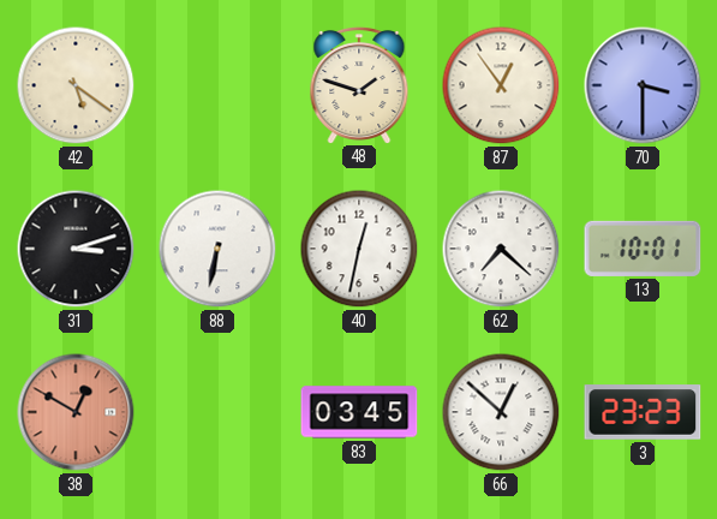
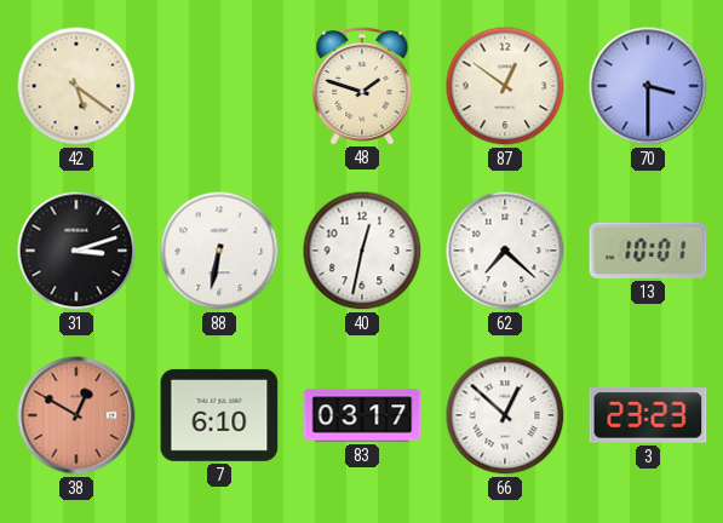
87: 12:54 -> 12:51 (505, 86)
7: none -> 6:10 (219, 415)
83: 03:45 -> 03:17 (362, 415)
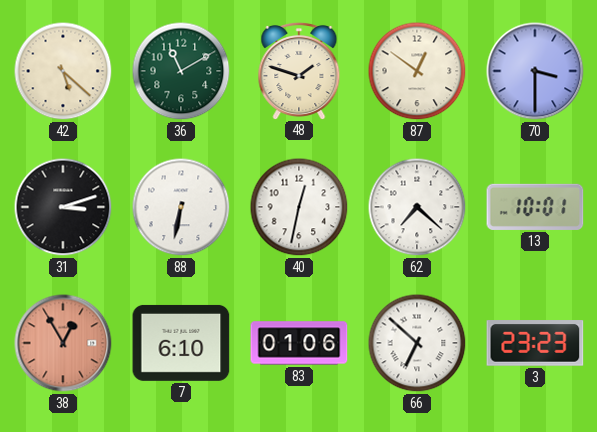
42: 5:21 -> 5:22 (63, 71)
36: none -> 11:10 (181, 71)
38: 12:50 -> 12:55 (63, 343)
83: 03:17 -> 01:06 (299, 343)
66: 12:52 -> 6:52 (417, 343)
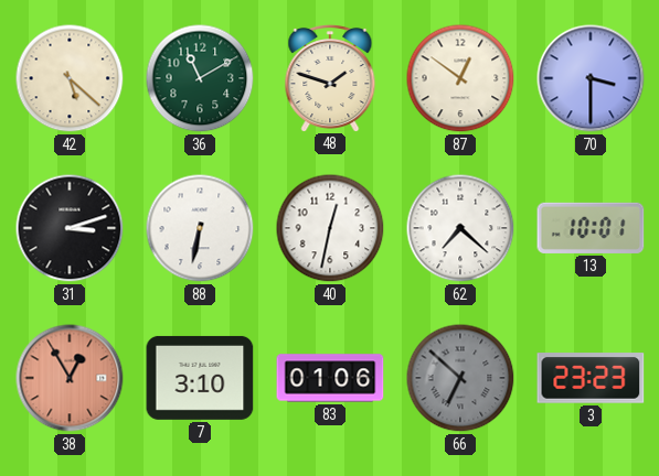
7: 6:10 -> 3:10 (200, 378)
66 dial: white -> grey (460, 378)
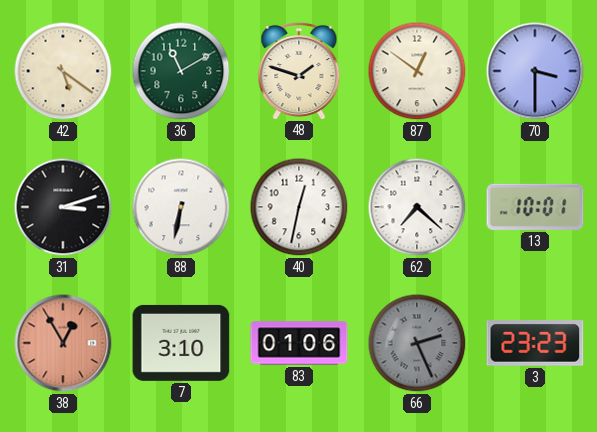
42: 5:22 -> 5:21 (63, 71)
66: 6:52 -> 2:26 (417, 343)
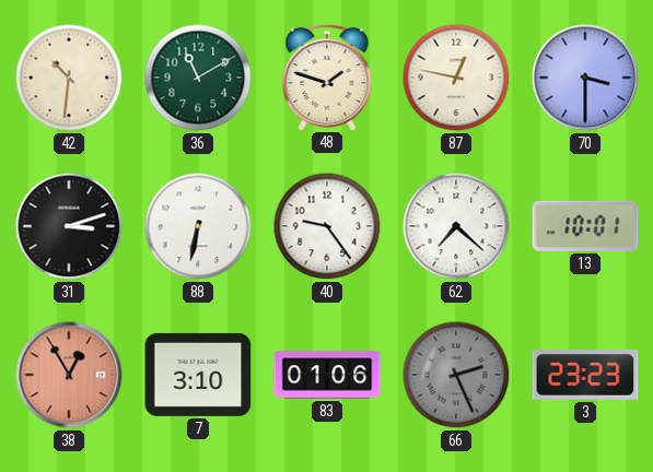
42: 5:21 -> 10:31 (69, 78)
87: 12:51 -> 12:47 (456, 78)
40: 12:32 -> 9:24 (327, 226)
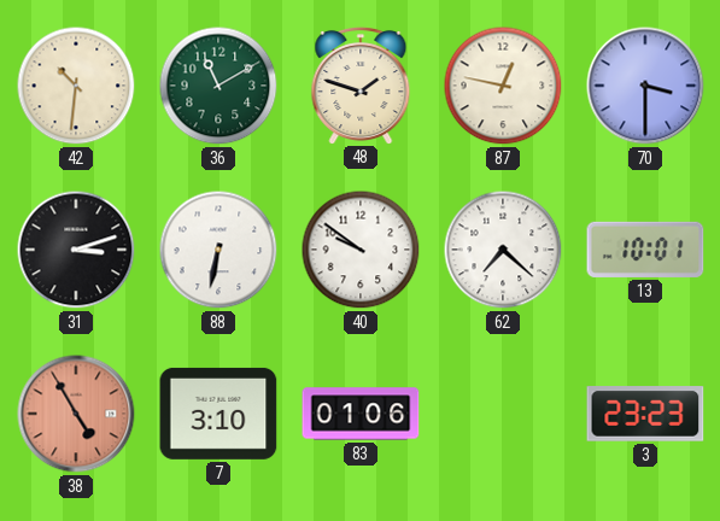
40: 9:24 -> 9:51 (361, 250)
38: 12:55 -> 4:55 (76, 414)
66: 2:26 -> none (456, 375)
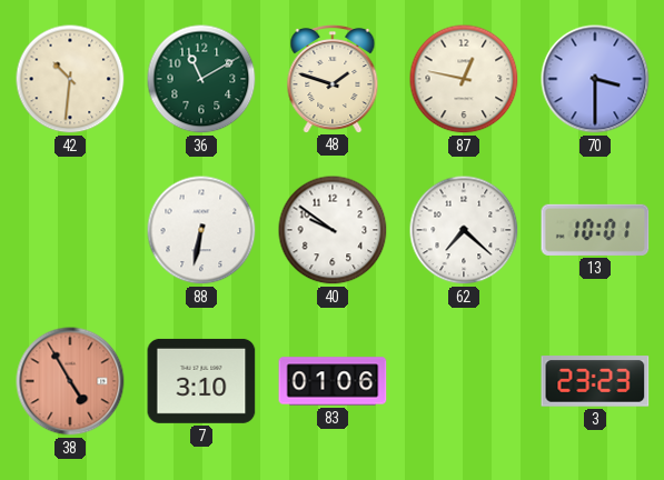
31: 3:12 -> none (76, 250)
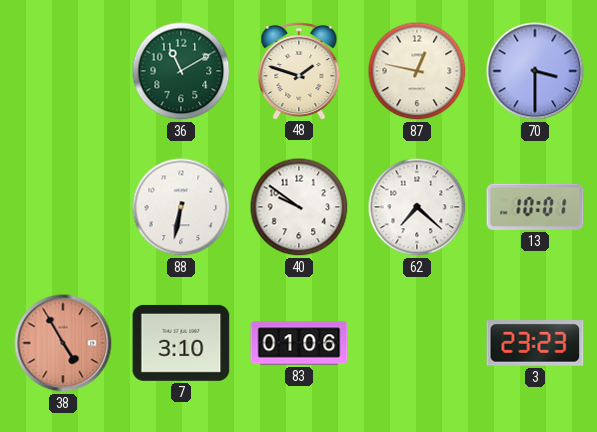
42: 10:31 -> none (70, 79)
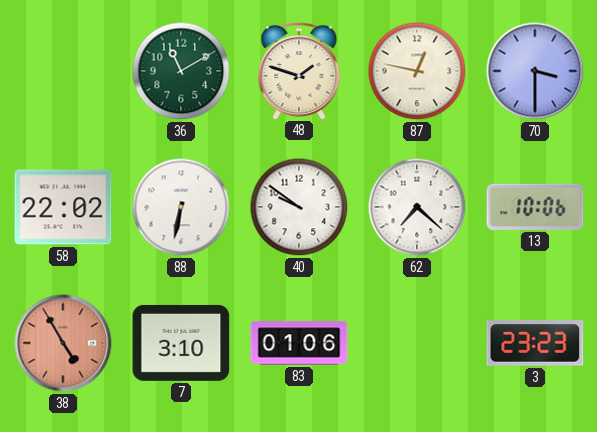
58: none -> 22:02 (63, 207)
13: 10:01 -> 10:06 (535, 207)
